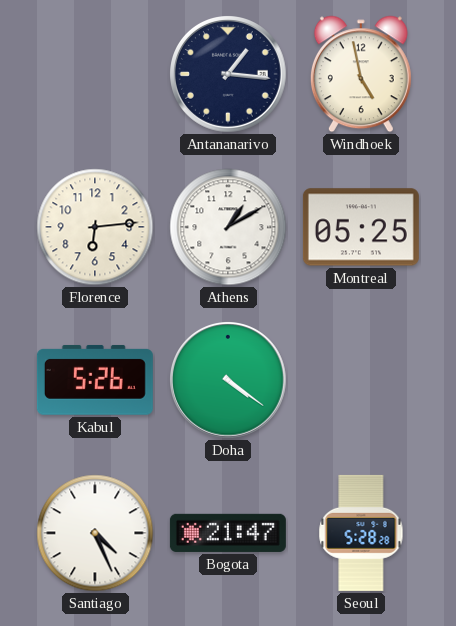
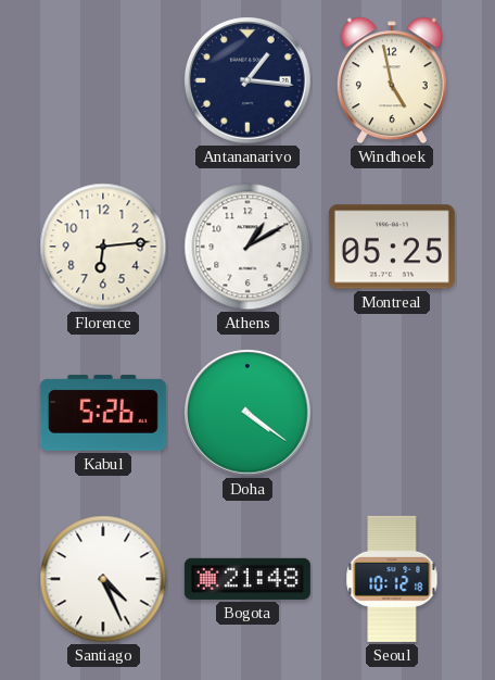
Bogota: 21:47 -> 21:48 (247, 579)
Seoul: 5:28 -> 10:12 (392, 579)
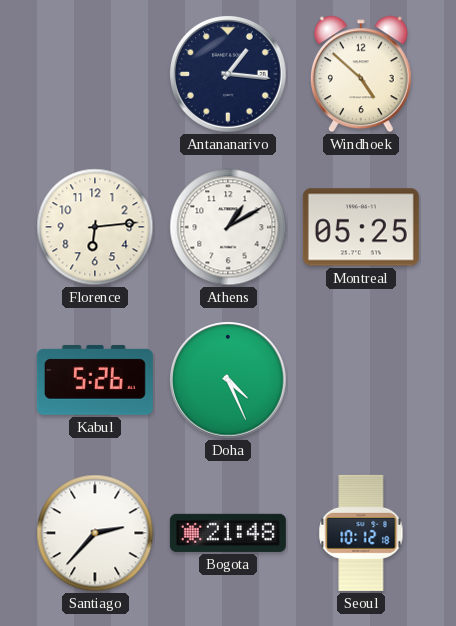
Windhoek: 4:58 -> 4:52 (361, 74)
Doha: 4:21 -> 4:26 (229, 381)
Santiago: 4:26 -> 2:37 (95, 533)
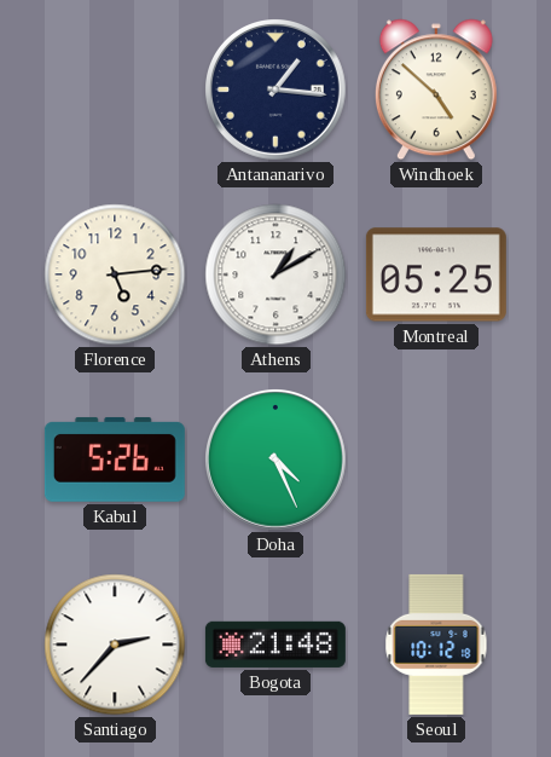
Florence: 6:14 -> 5:14 (115, 275)
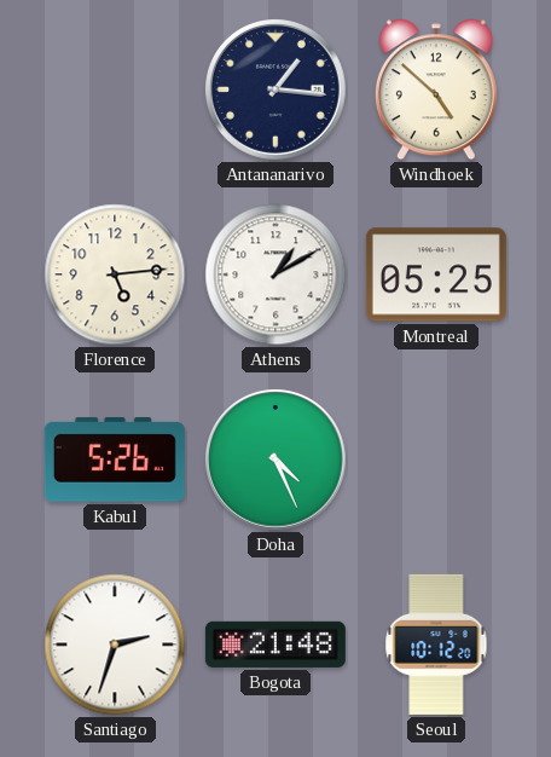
Santiago: 2:37 -> 2:33 (115, 645)
Seoul: 10:12:18 -> 10:12:20 (436, 645)
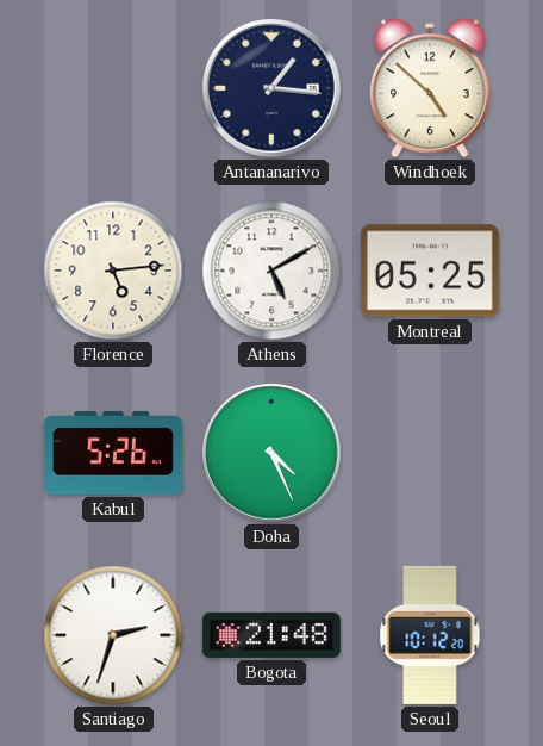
Athens: 1:10 -> 5:10 (271, 271)
